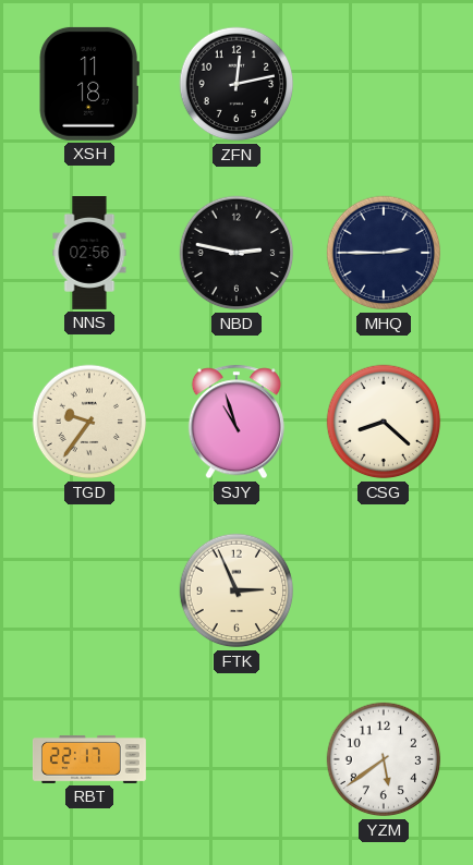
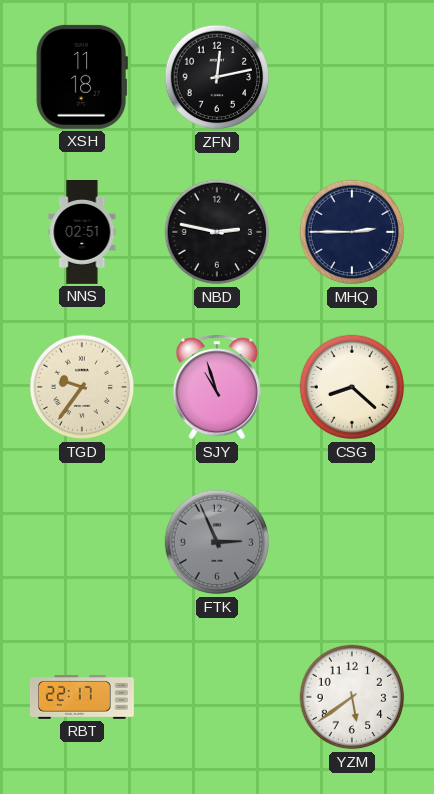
NNS: 02:56 -> 02:51 (82, 233)
FTK dial: cream -> grey (217, 542)
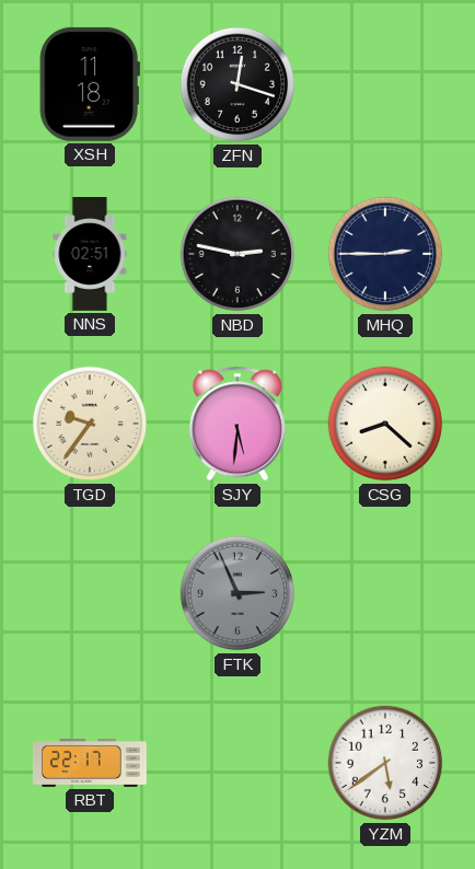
ZFN: 12:13 -> 12:18 (237, 84)
SJY: 10:57 -> 5:31 (237, 424)
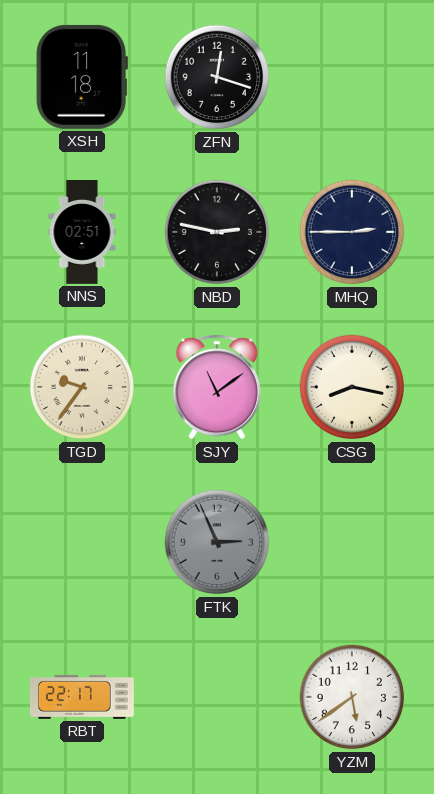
SJY: 5:31 -> 11:09 (217, 387)
CSG: 8:22 -> 8:17 (352, 387)
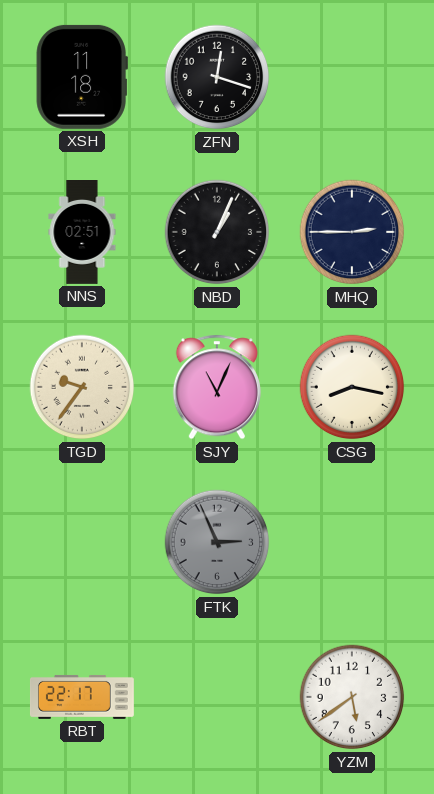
NBD: 2:47 -> 1:04 (217, 232)
SJY: 11:09 -> 11:04 (217, 387)
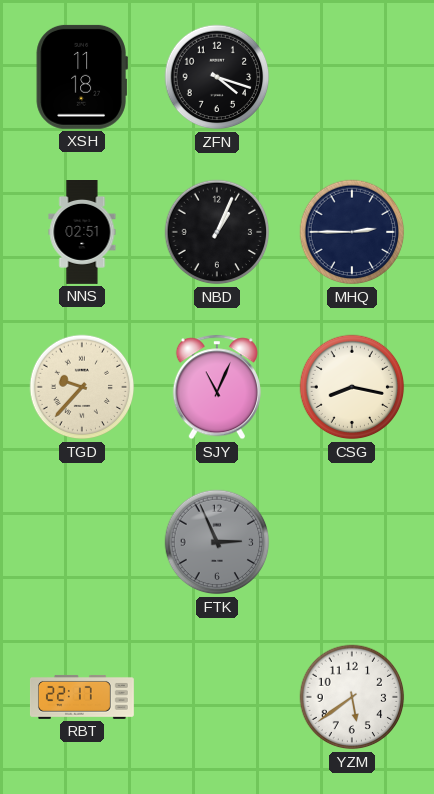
ZFN: 12:18 -> 4:18 (217, 77)
TGD: 9:36 -> 9:37 (82, 387)
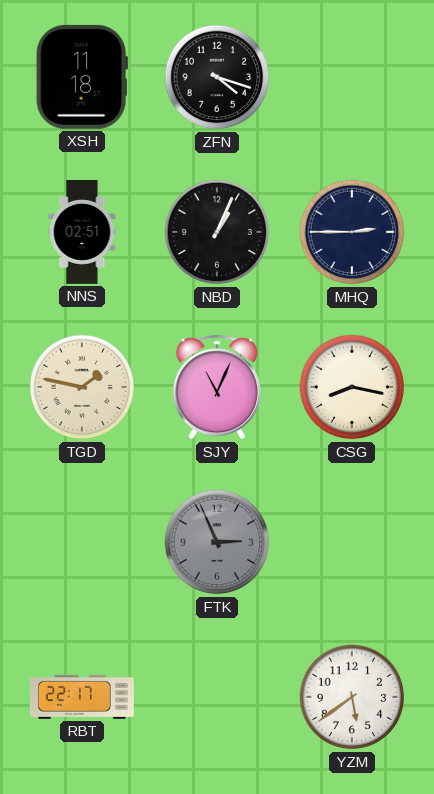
TGD: 9:37 -> 1:47 (82, 387)
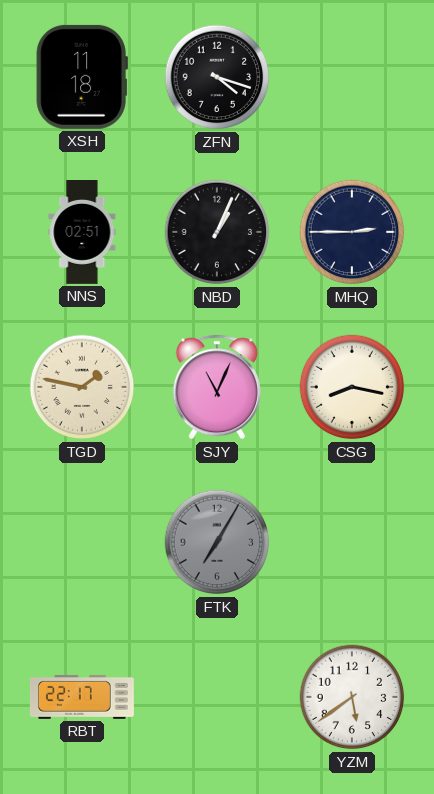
FTK: 2:56 -> 7:05 (217, 542)
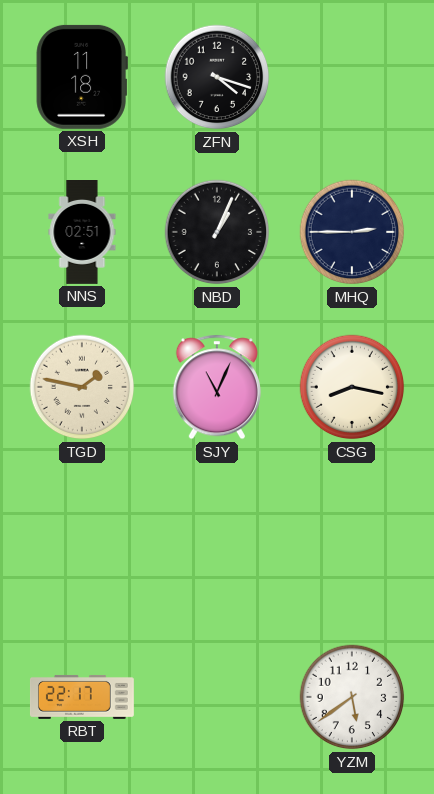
FTK: 7:05 -> none (217, 542)
